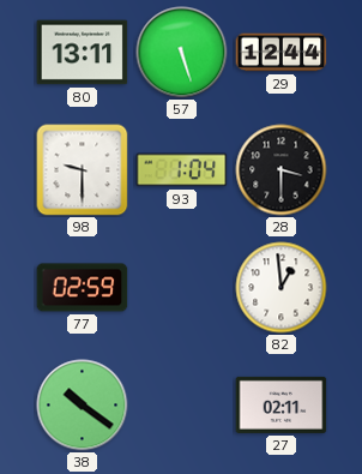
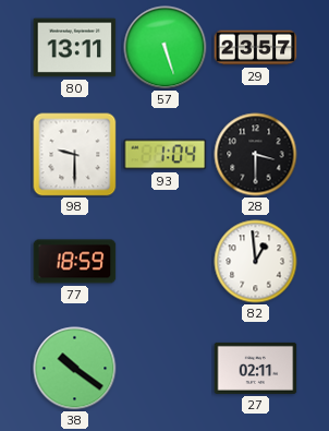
29: 12:44 -> 23:57 (256, 48)
77: 02:59 -> 18:59 (75, 262)
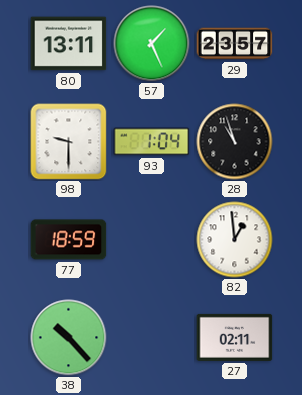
57: 5:27 -> 1:26 (152, 44)
28: 3:30 -> 10:57 (235, 142)
38: 10:21 -> 10:23 (69, 338)
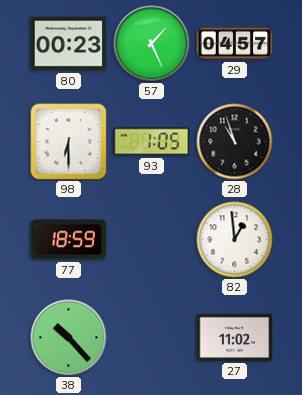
80: 13:11 -> 00:23 (69, 44)
29: 23:57 -> 04:57 (235, 44)
98: 9:30 -> 6:30 (69, 142)
93: 1:04 -> 1:05 (152, 142)
27: 02:11 -> 11:02 (235, 337)
